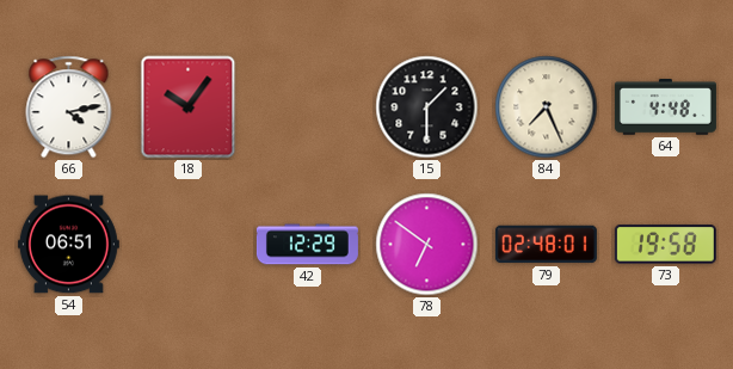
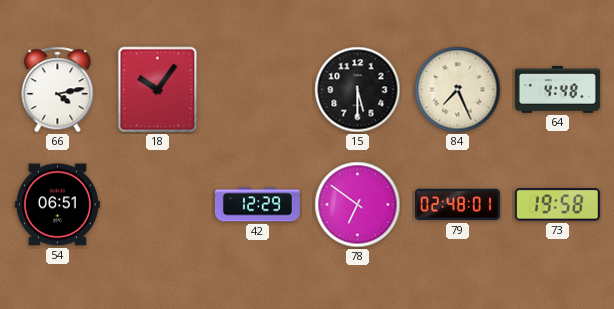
15: 1:30 -> 5:30 (358, 90)
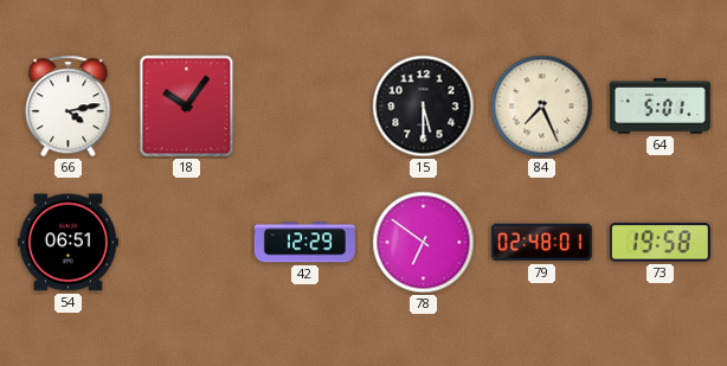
64: 4:48 -> 5:01 (660, 107)
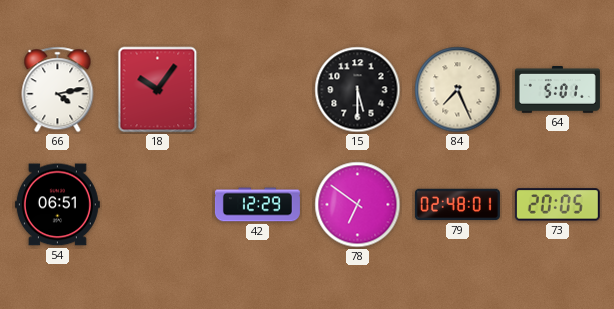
73: 19:58 -> 20:05 (557, 205)
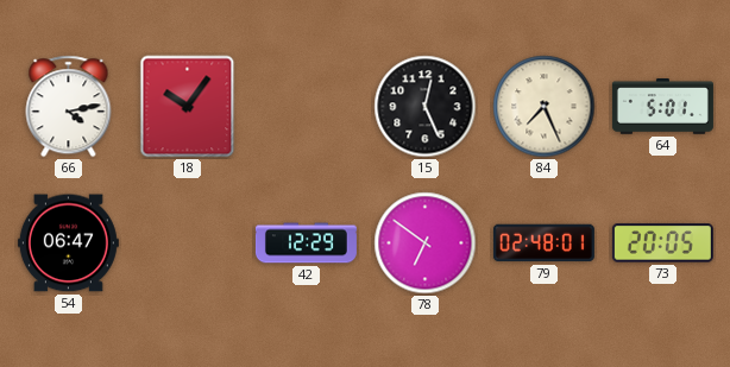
15: 5:30 -> 12:26 (426, 107)
54: 06:51 -> 06:47 (68, 243)
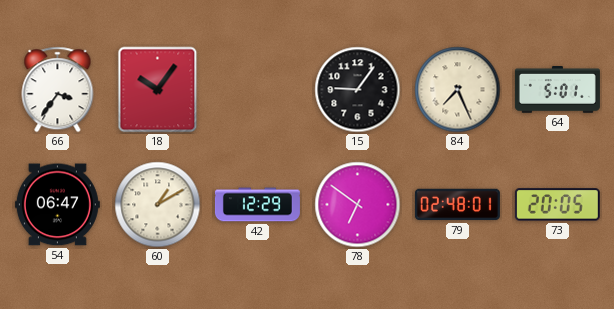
66: 4:13 -> 3:36 (58, 90)
15: 12:26 -> 9:06 (358, 90)
60: none -> 1:10 (158, 205)
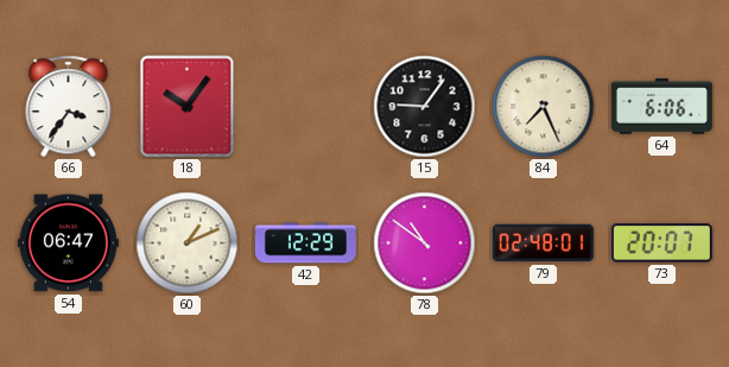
64: 5:01 -> 6:06 (661, 107)
60: 1:10 -> 1:11 (188, 243)
78: 6:51 -> 10:51 (425, 243)
73: 20:05 -> 20:07 (661, 243)
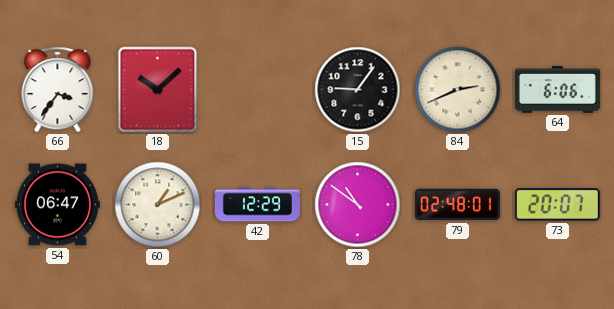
18: 10:06 -> 10:08 (158, 90)
84: 7:26 -> 2:41 (458, 90)
